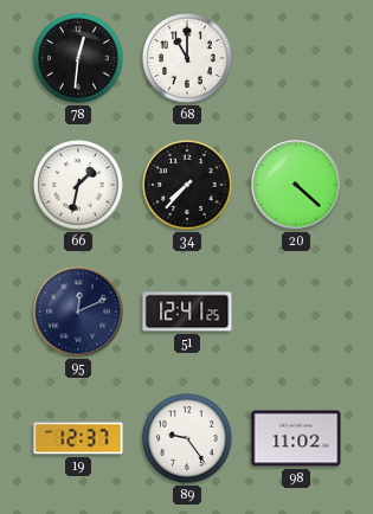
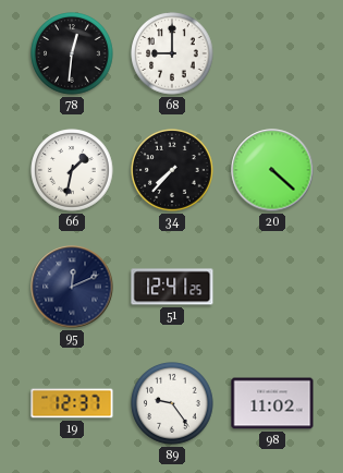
68: 11:00 -> 9:00 (172, 53)
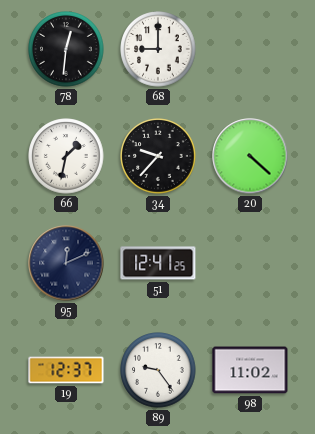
34: 7:37 -> 9:37 (158, 156)
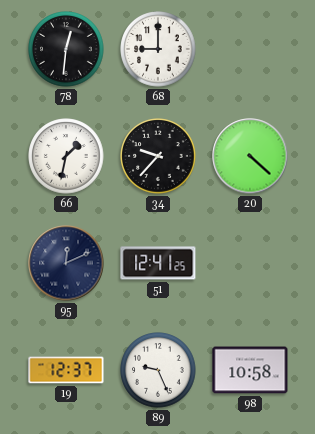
89: 9:24 -> 9:26 (158, 370)
98: 11:02 -> 10:58 (250, 370)
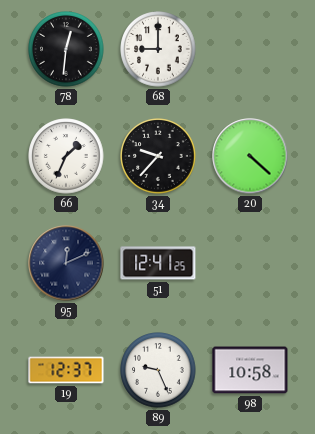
66: 1:32 -> 1:34 (66, 156)
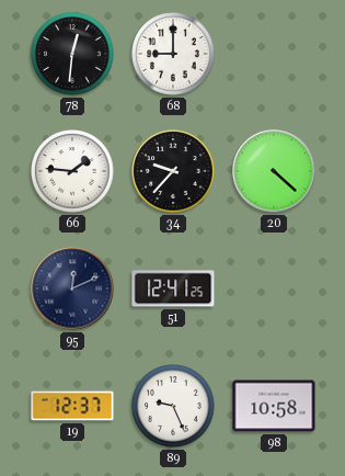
66: 1:34 -> 1:46 (72, 171)
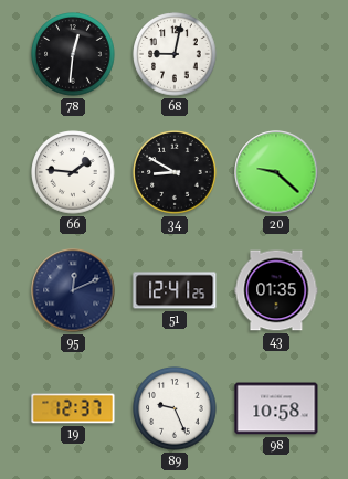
68: 9:00 -> 9:02 (175, 54)
34: 9:37 -> 8:50 (175, 172)
20: 4:22 -> 9:22 (276, 172)
43: none -> 01:35 (276, 290)
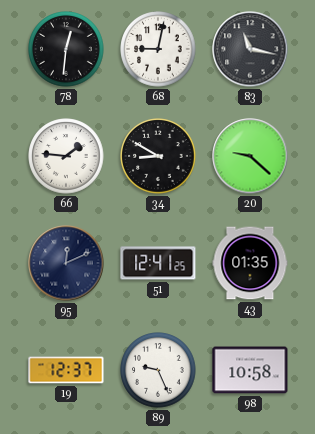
83: none -> 11:17 (250, 49)
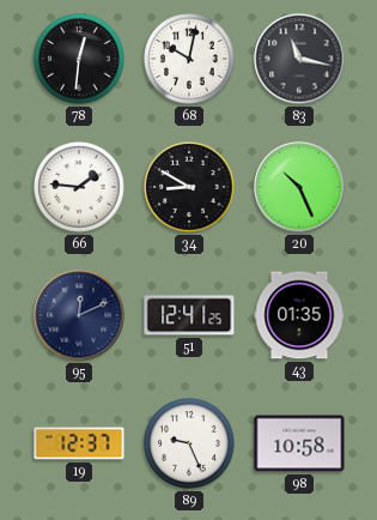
68: 9:02 -> 10:02 (189, 59)
20: 9:22 -> 10:26 (299, 187)
